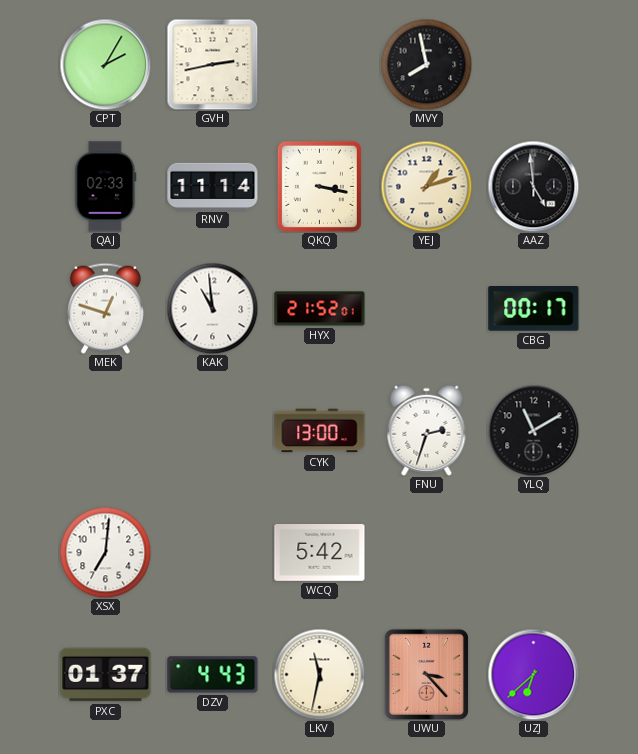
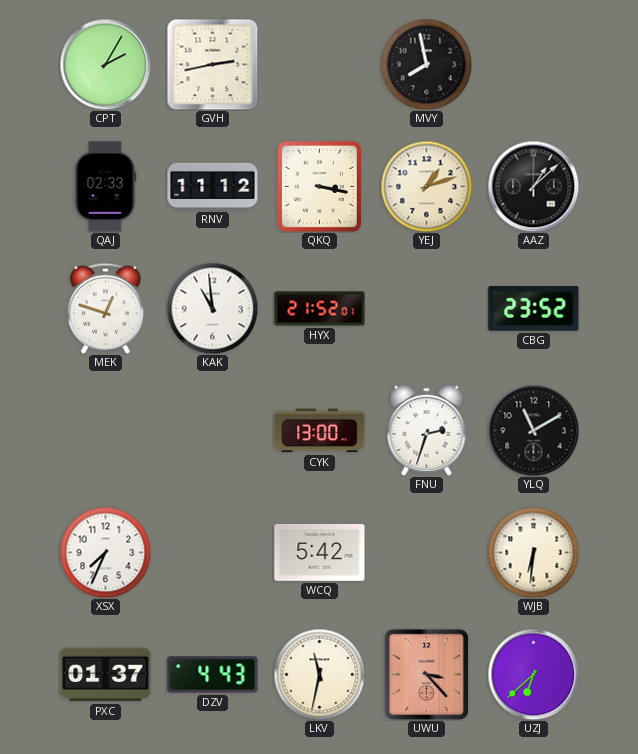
RNV: 11:14 -> 11:12 (213, 186)
AAZ: 4:59 -> 1:08 (533, 186)
CBG: 00:17 -> 23:52 (534, 309)
XSX: 7:01 -> 7:34 (105, 552)
WJB: none -> 6:31 (533, 552)
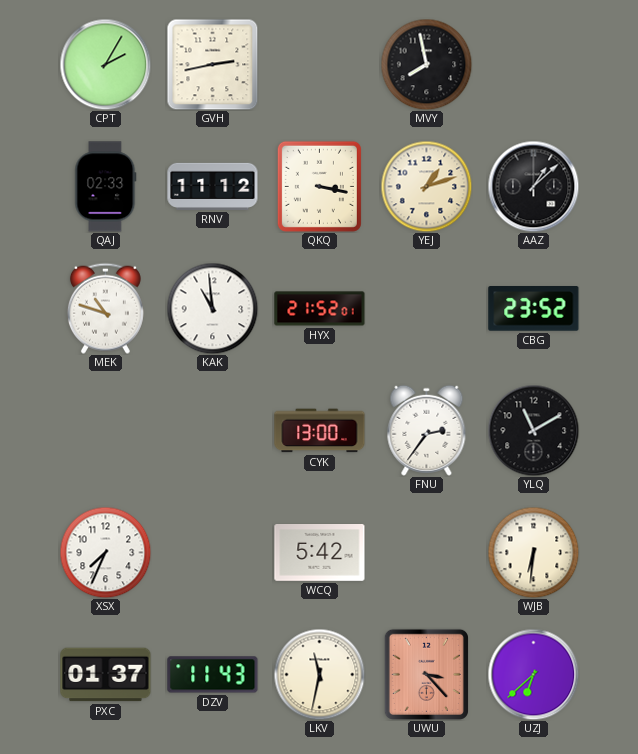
MEK: 12:48 -> 10:48 (105, 308)
FNU: 2:33 -> 2:36 (427, 430)
DZV: 4:43 -> 11:43 (213, 675)
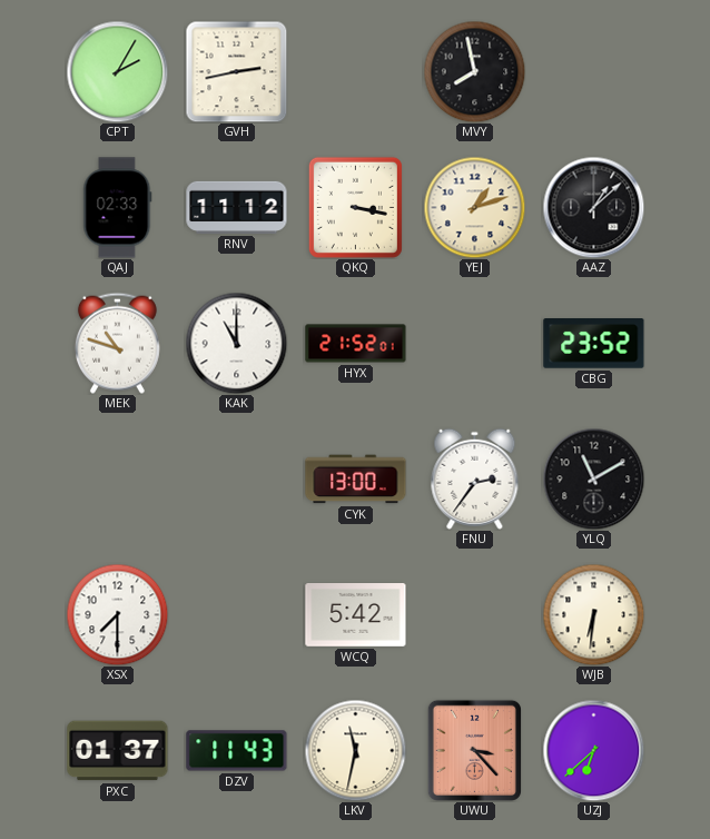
KAK: 10:59 -> 11:00 (236, 343)
XSX: 7:34 -> 7:30 (117, 614)
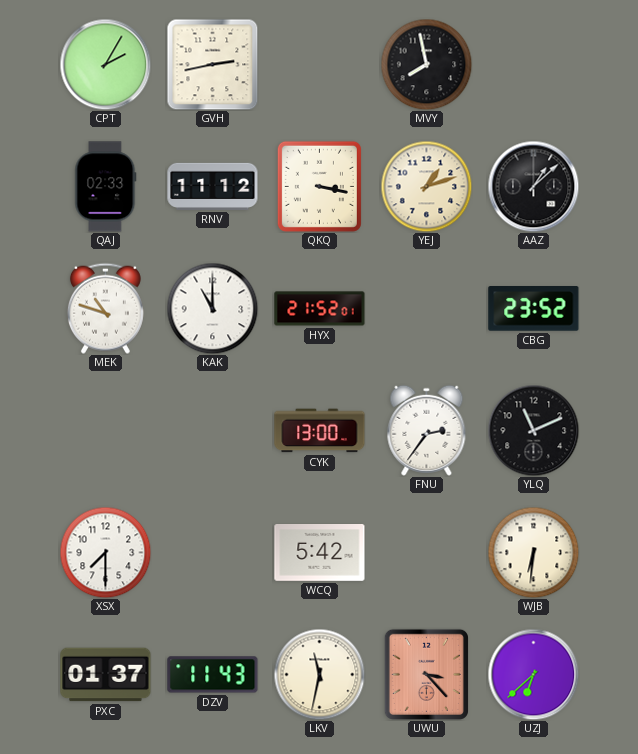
YLQ: 11:10 -> 11:11 (533, 430)
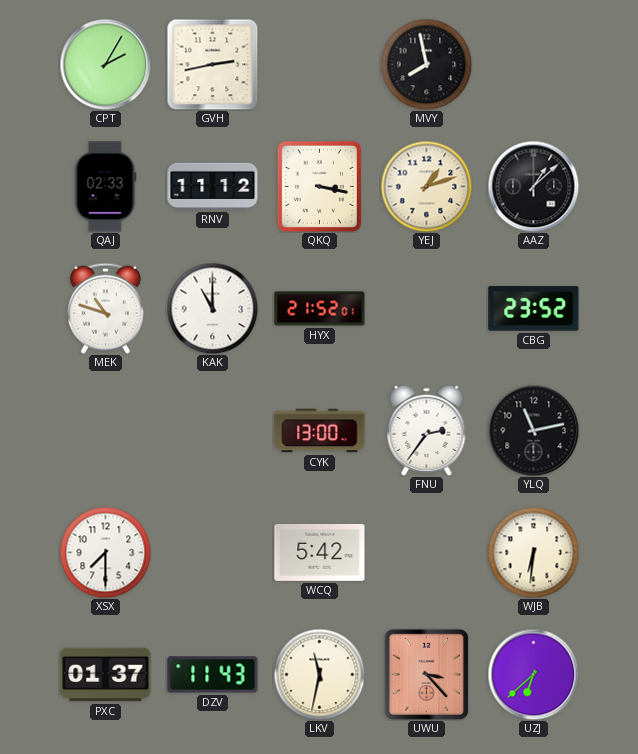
YLQ: 11:11 -> 11:13 (533, 430)
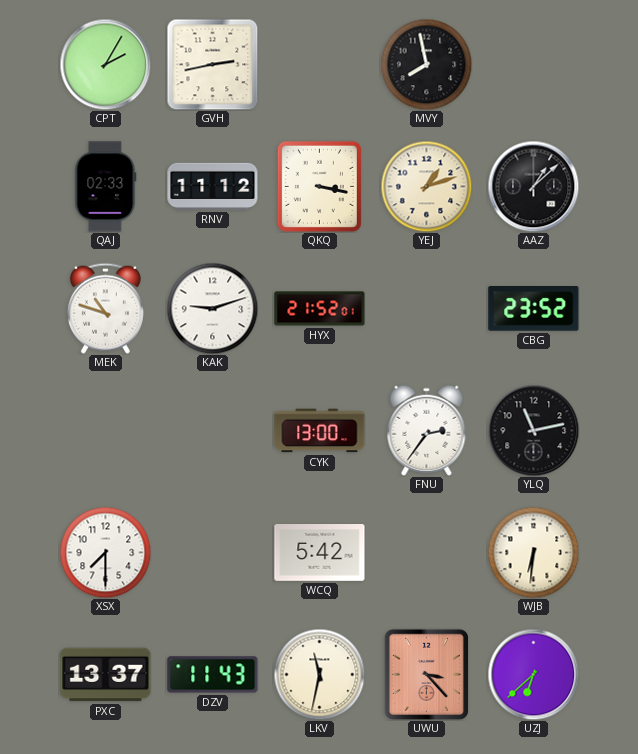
KAK: 11:00 -> 9:12 (212, 308)
PXC: 01:37 -> 13:37 (106, 675)
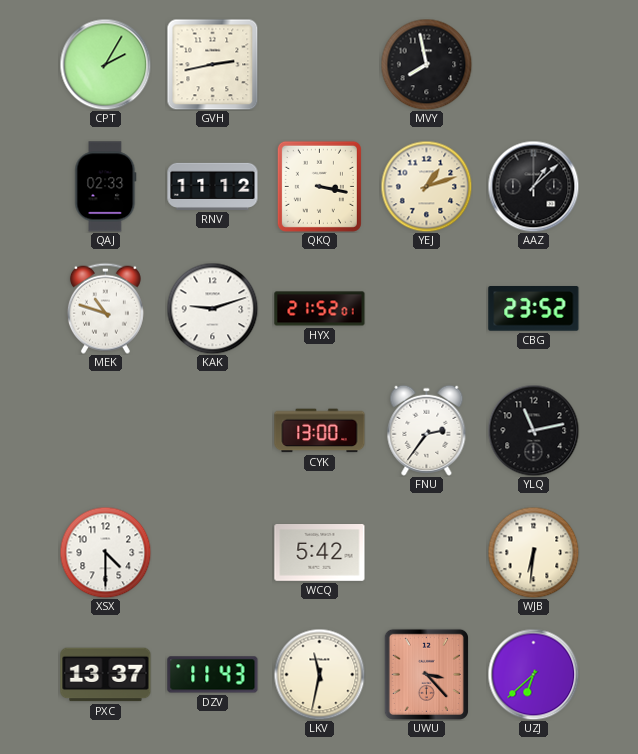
XSX: 7:30 -> 4:30 (105, 552)
